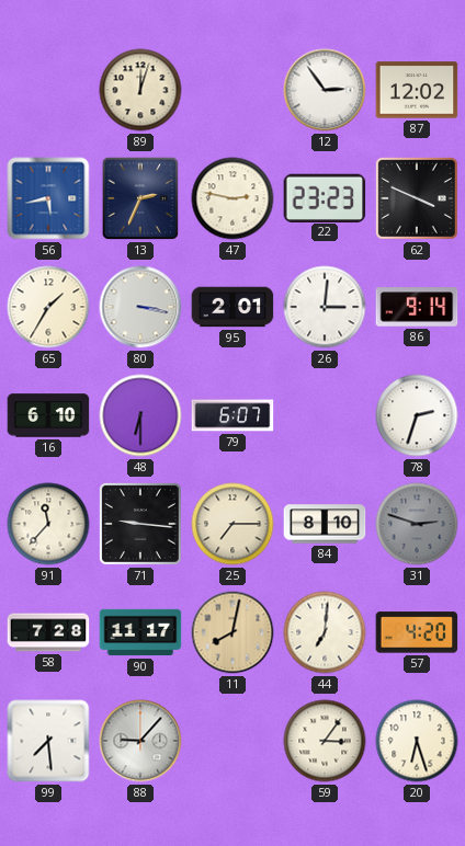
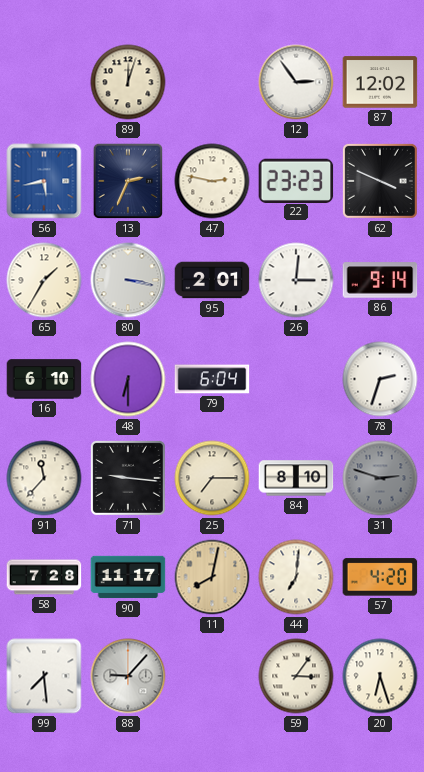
79: 6:07 -> 6:04 (212, 379)
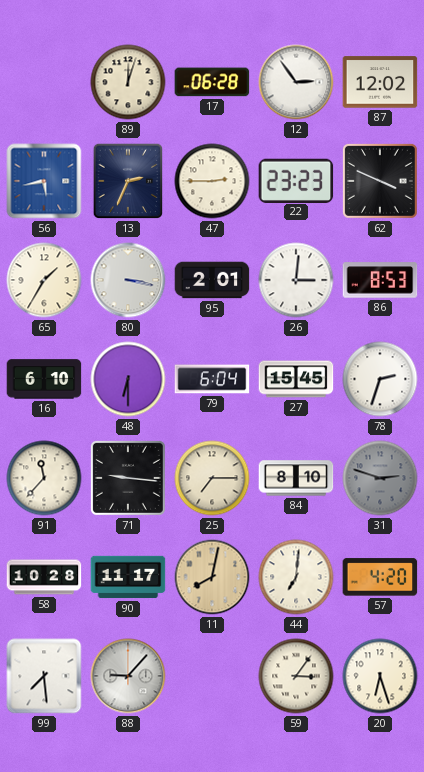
17: none -> 06:28 (212, 82)
47: 2:47 -> 2:45 (212, 181)
86: 9:14 -> 8:53 (380, 280)
27: none -> 15:45 (296, 379)
58: 7:28 -> 10:28 (44, 577)
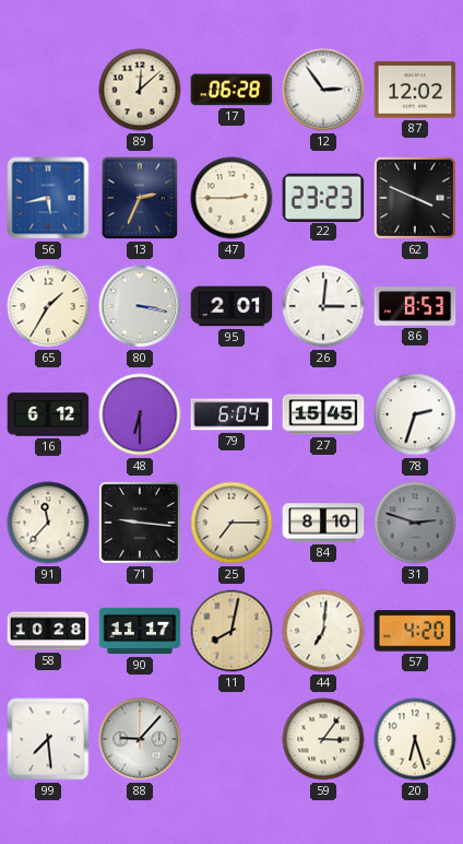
89: 12:03 -> 12:08 (140, 90)
16: 6:10 -> 6:12 (48, 414)
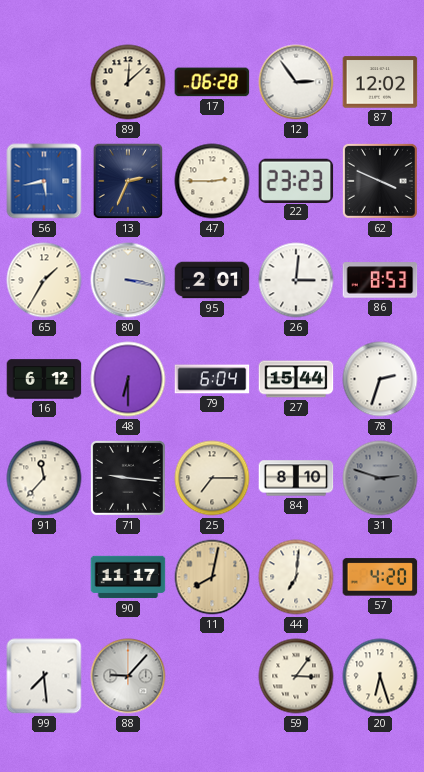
27: 15:45 -> 15:44 (296, 379)
58: 10:28 -> none (48, 631)
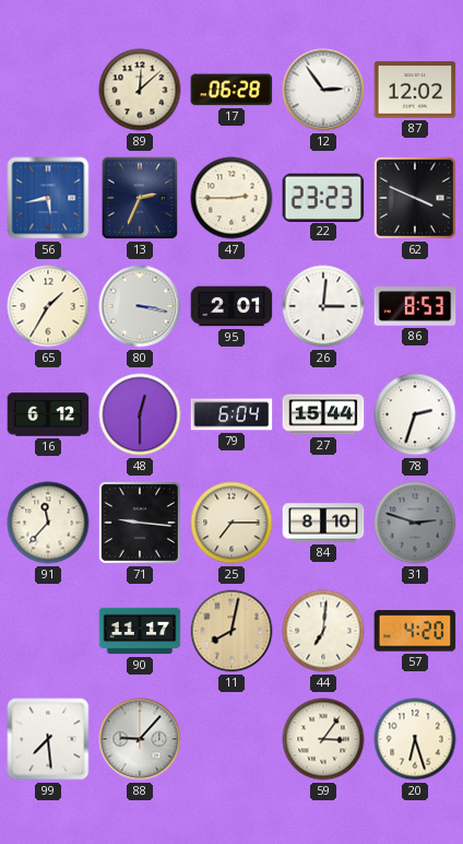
48: 6:30 -> 12:30 (140, 414)
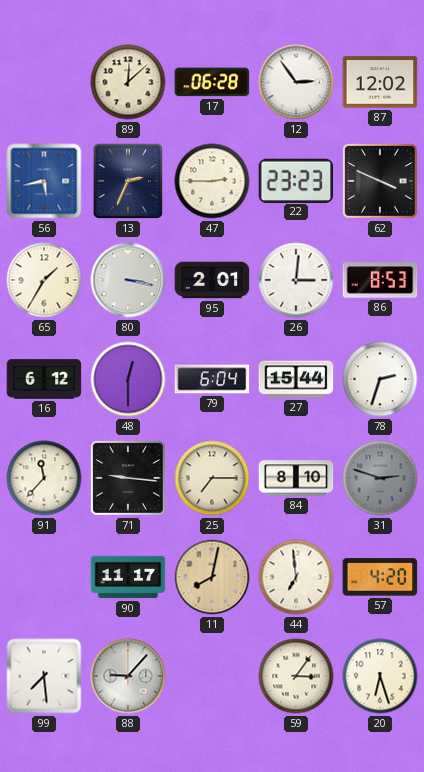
44: 7:01 -> 6:59 (296, 577)
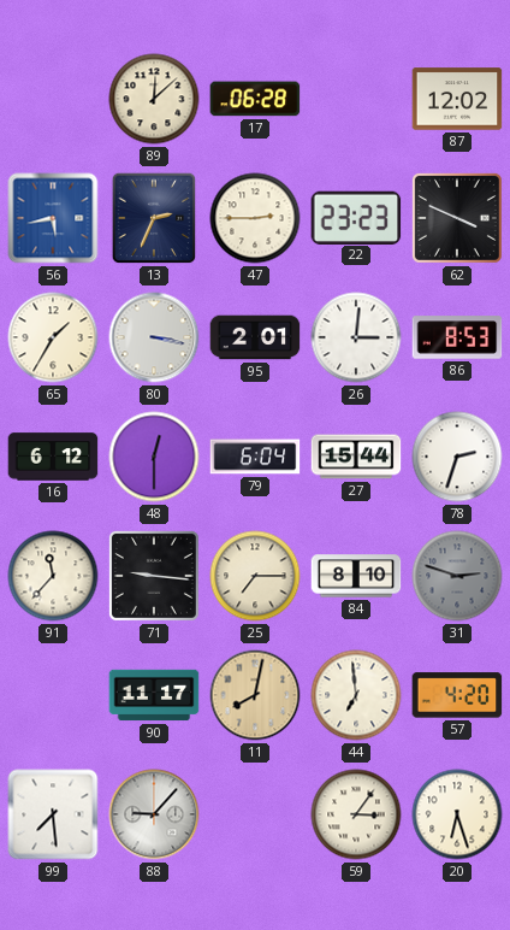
12: 2:54 -> none (296, 82)
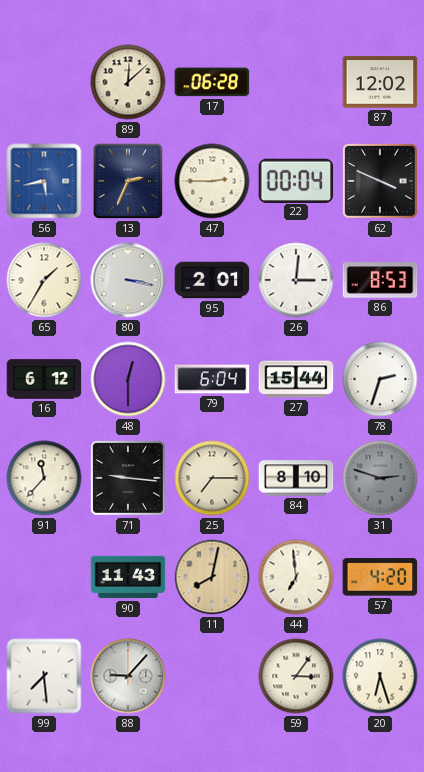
22: 23:23 -> 00:04 (296, 180)
90: 11:17 -> 11:43 (128, 577)
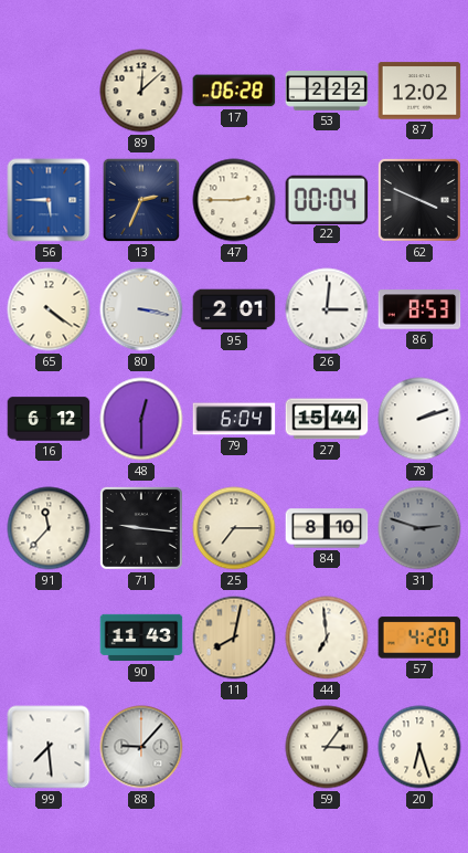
53: none -> 2:22 (327, 91)
56: 5:43 -> 5:45 (49, 200)
65: 1:35 -> 4:21 (49, 309)
78: 2:33 -> 2:12 (419, 419)
